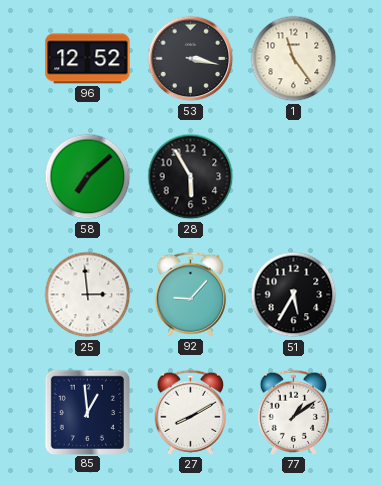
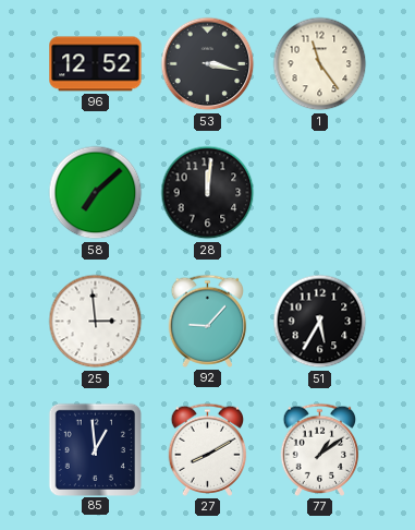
28: 5:55 -> 12:01 (208, 193)
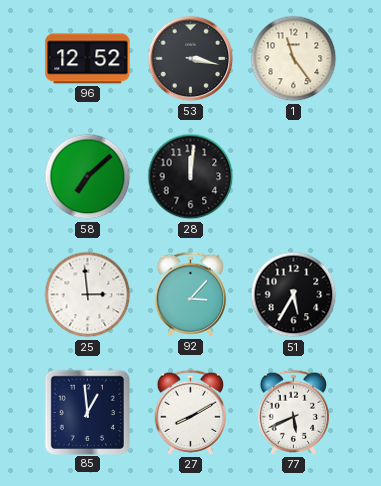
92: 9:07 -> 3:07 (191, 294)
77: 1:09 -> 5:41 (294, 412)
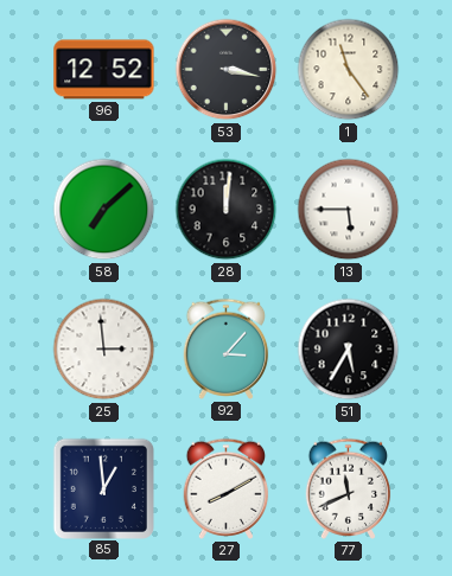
13: none -> 5:45 (349, 210)
77: 5:41 -> 11:41 (349, 488)
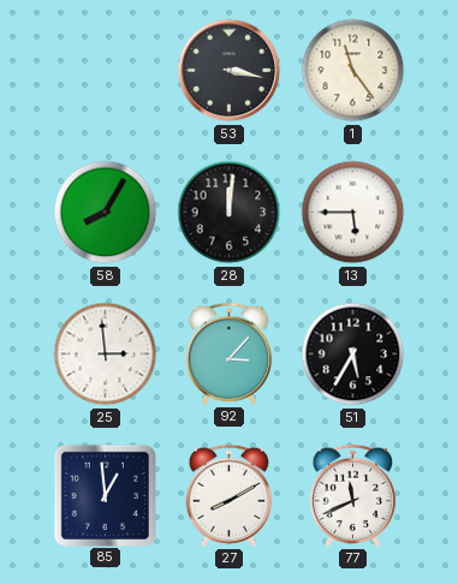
96: 12:52 -> none (104, 70)
58: 7:08 -> 8:05 (106, 213)
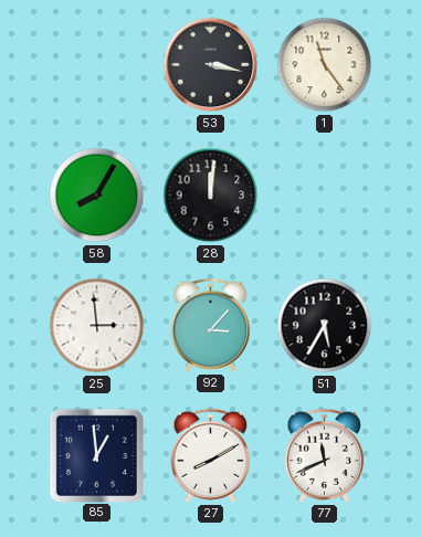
13: 5:45 -> none (353, 213)
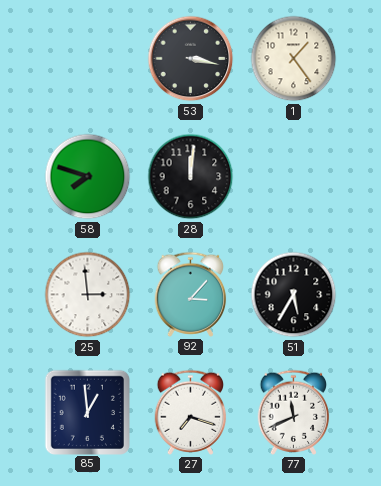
1: 11:24 -> 1:24 (294, 59)
58: 8:05 -> 7:48 (88, 177)
27: 8:10 -> 7:18 (191, 412)
